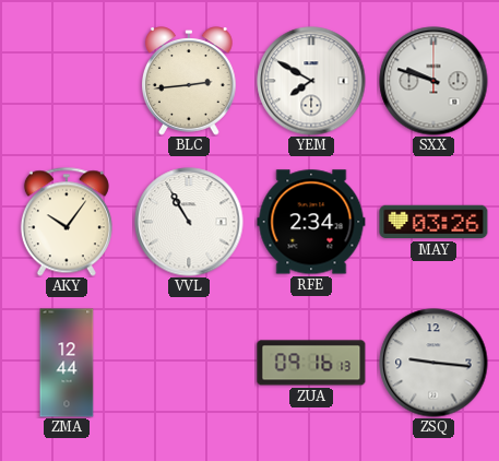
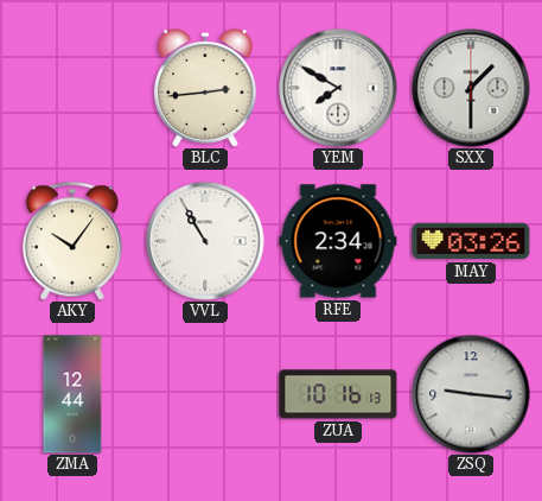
SXX: 9:48 -> 1:30 (471, 88)
ZUA: 09:16 -> 10:16 (338, 394)
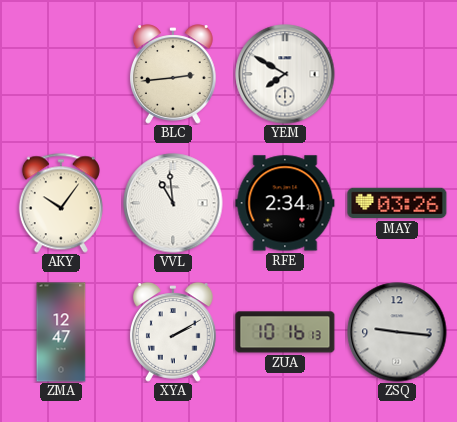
SXX: 1:30 -> none (471, 88)
VVL: 10:55 -> 10:59 (173, 203)
ZMA: 12:44 -> 12:47 (61, 332)
XYA: none -> 2:10 (173, 332)
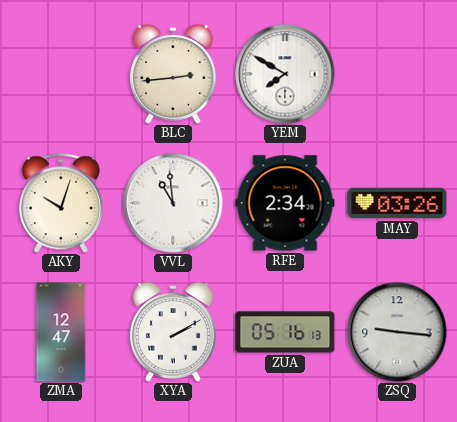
AKY: 10:06 -> 10:03 (61, 203)
ZUA: 10:16 -> 05:16 (285, 332)
